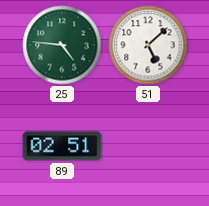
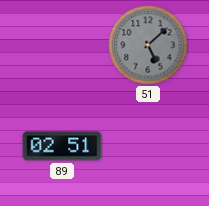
25: 4:46 -> none (62, 45)
51 dial: white -> grey (148, 45)
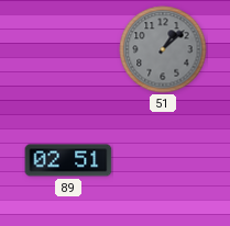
51: 5:08 -> 1:08 (163, 49)
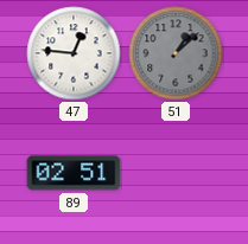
47: none -> 12:46 (74, 53)
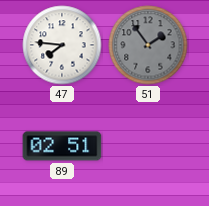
47: 12:46 -> 7:46 (62, 45)
51: 1:08 -> 1:54 (148, 45)
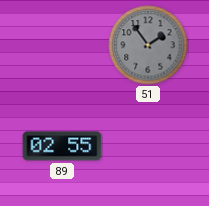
47: 7:46 -> none (62, 45)
89: 02:51 -> 02:55 (62, 146)
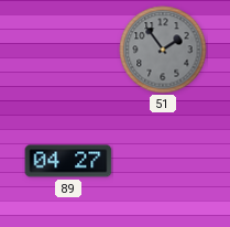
89: 02:55 -> 04:27 (68, 161)
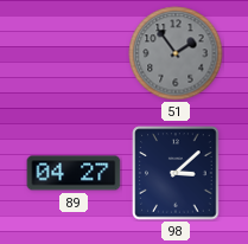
98: none -> 3:08 (176, 173)
